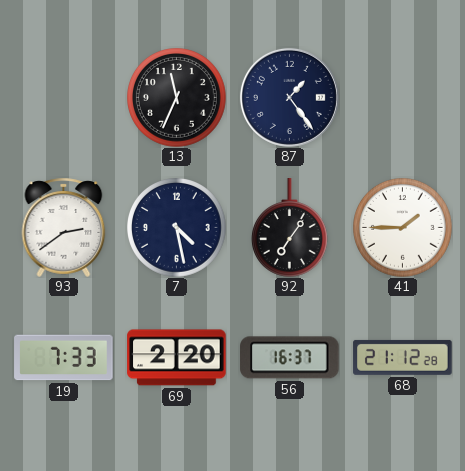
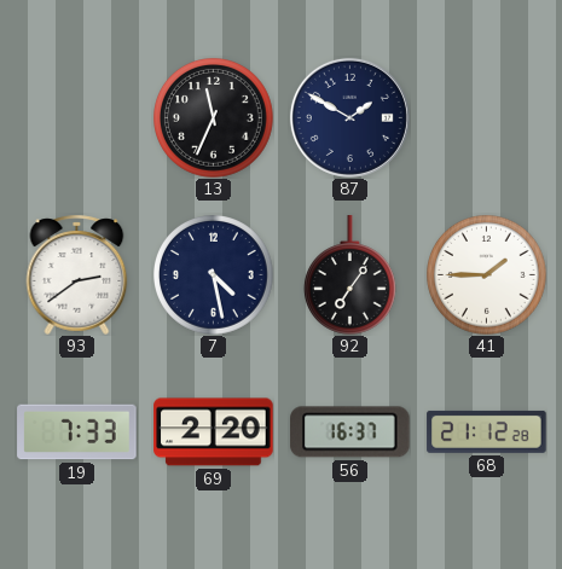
87: 1:24 -> 1:50 (349, 117)
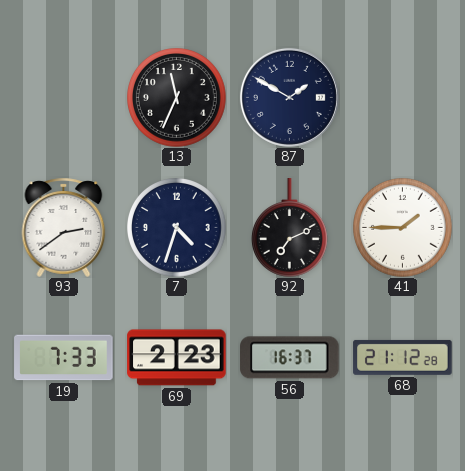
7: 4:28 -> 4:33 (177, 228)
92: 7:06 -> 7:11 (289, 228)
69: 2:20 -> 2:23 (177, 358)
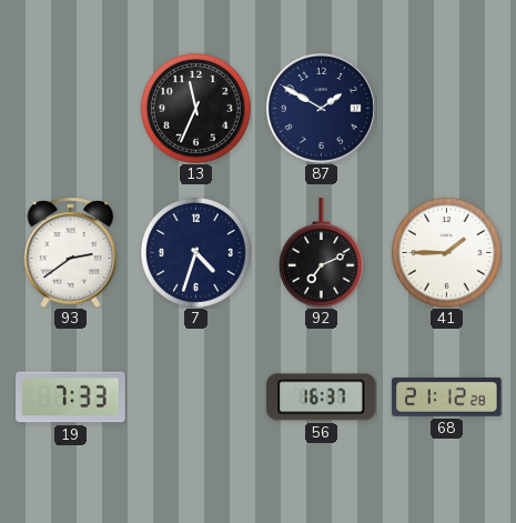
69: 2:23 -> none (177, 358)
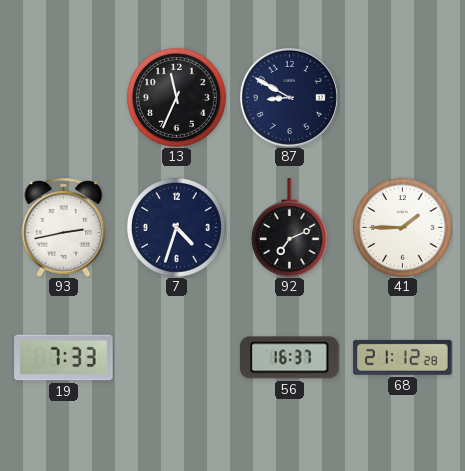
87: 1:50 -> 8:50 (289, 97)
93: 2:39 -> 2:43 (64, 227)
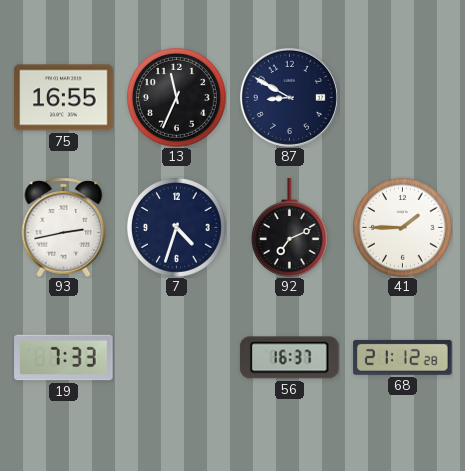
75: none -> 16:55 (64, 98)
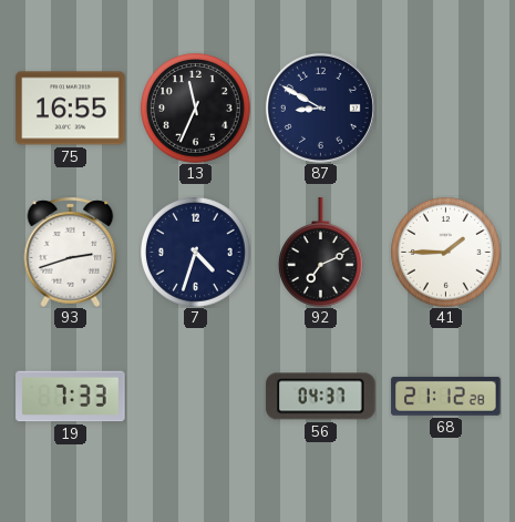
93: 2:43 -> 2:42 (71, 252)
56: 16:37 -> 04:37 (321, 397)
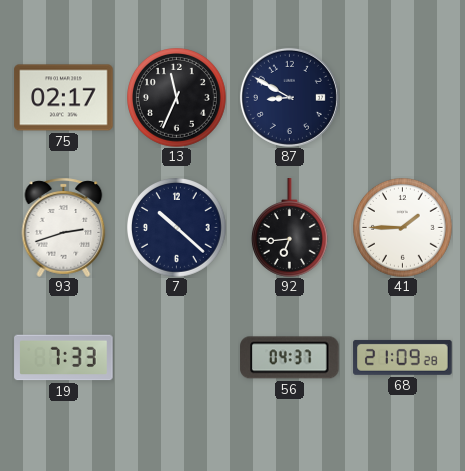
75: 16:55 -> 02:17 (64, 98)
7: 4:33 -> 10:22 (177, 228)
92: 7:11 -> 6:44 (289, 228)
68: 21:12 -> 21:09 (403, 357)
